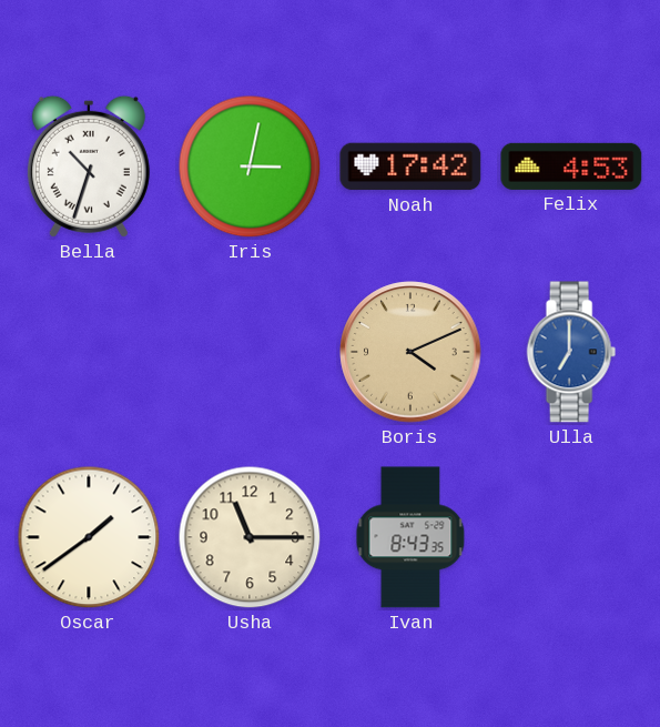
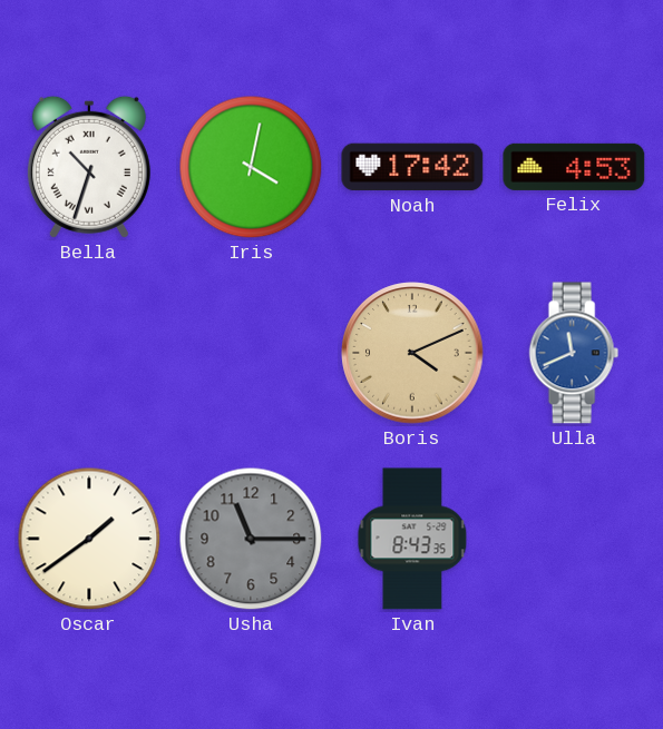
Iris: 3:02 -> 4:02 (251, 167)
Ulla: 7:00 -> 11:41 (574, 353)
Usha dial: cream -> grey (251, 539)
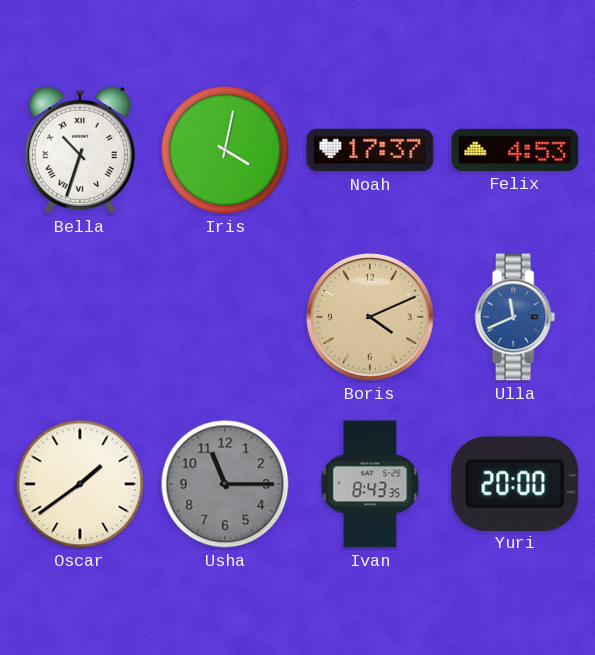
Noah: 17:42 -> 17:37 (370, 150)
Yuri: none -> 20:00 (515, 483)
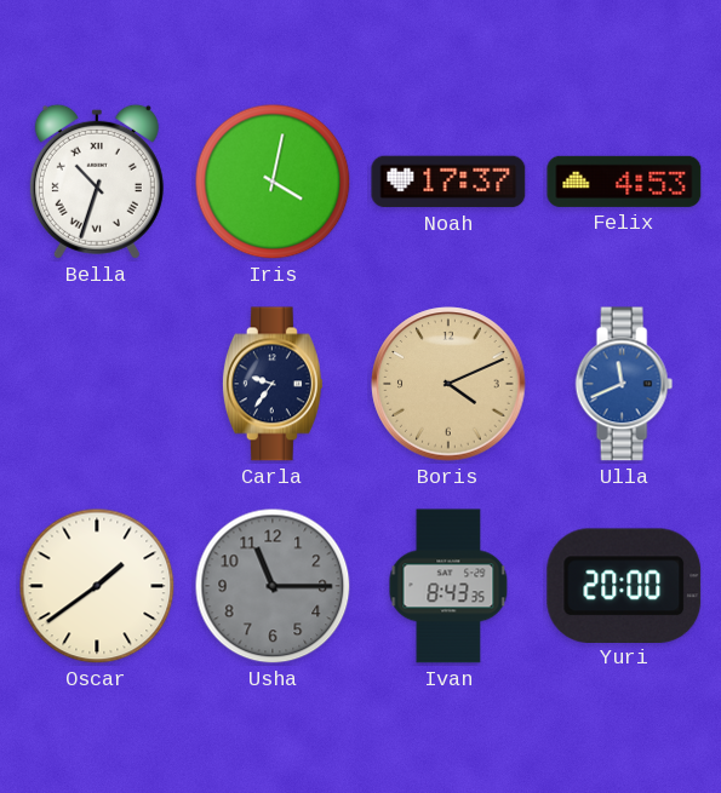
Carla: none -> 9:36 (273, 384)
